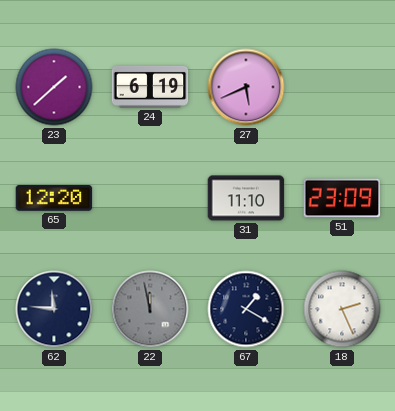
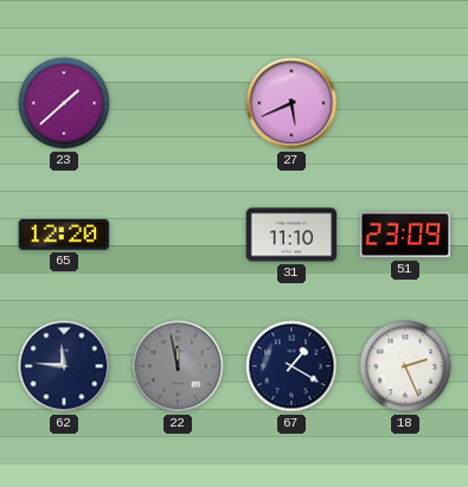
24: 6:19 -> none (150, 87)
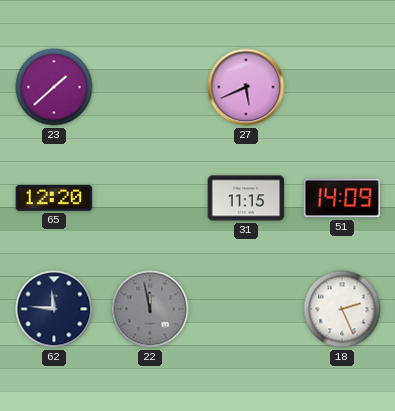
31: 11:10 -> 11:15 (246, 198)
51: 23:09 -> 14:09 (342, 198)
67: 1:20 -> none (291, 366)
